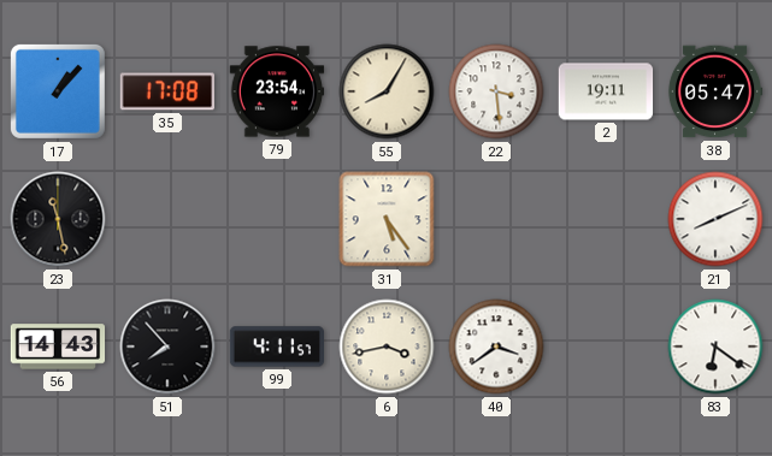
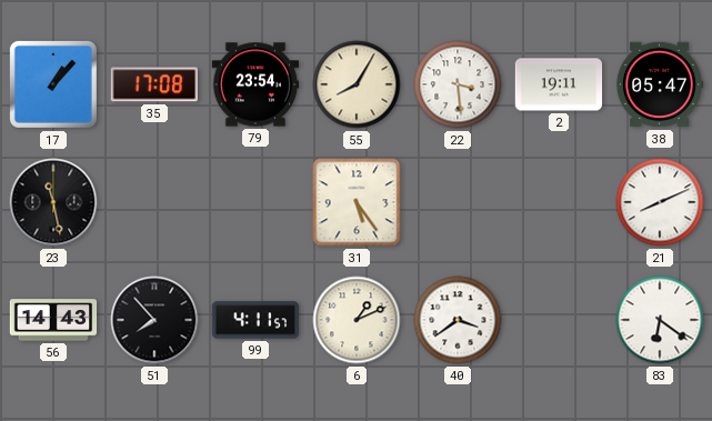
6: 3:43 -> 1:11 (357, 320)
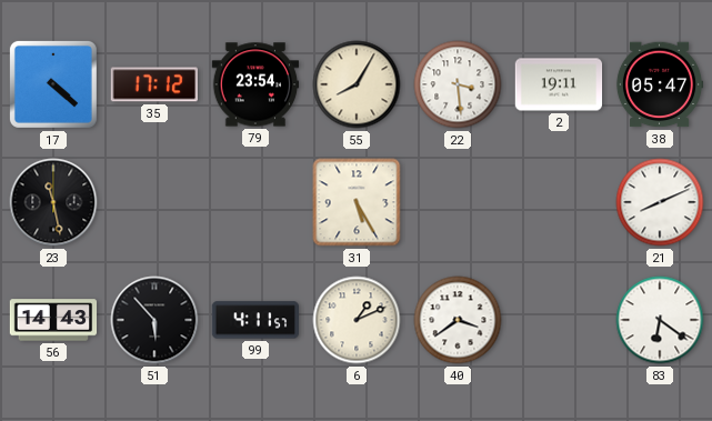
17: 1:07 -> 4:22 (53, 84)
35: 17:08 -> 17:12 (153, 84)
31: 5:24 -> 5:25 (357, 202)
51: 7:53 -> 5:53 (154, 320)
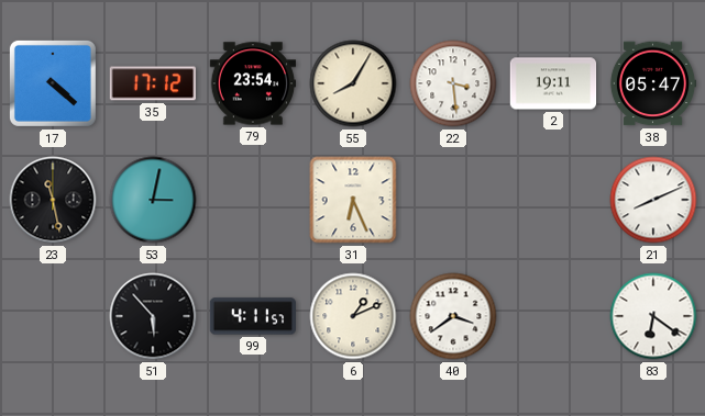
53: none -> 3:02 (153, 200)
31: 5:25 -> 6:26 (353, 200)
56: 14:43 -> none (53, 320)
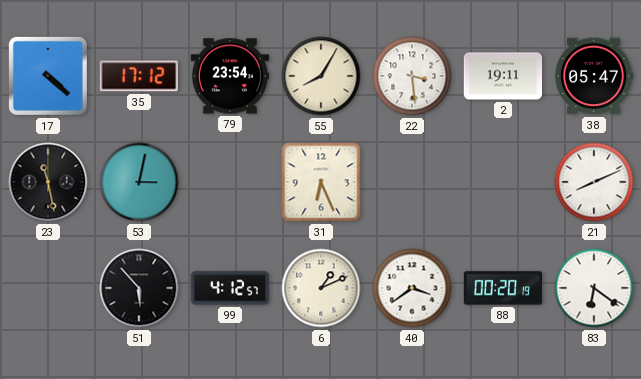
99: 4:11 -> 4:12 (229, 288)
88: none -> 00:20 (503, 288)
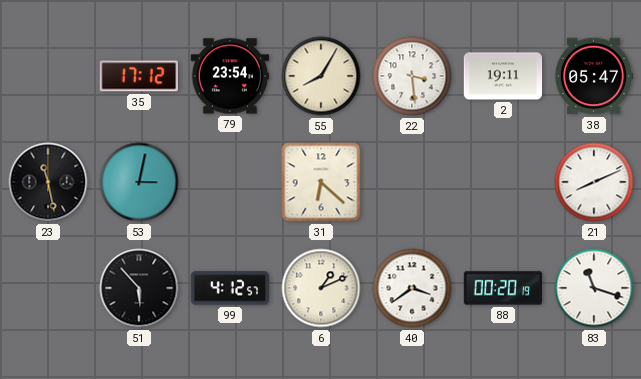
17: 4:22 -> none (48, 76)
31: 6:26 -> 6:22 (321, 182)
83: 6:21 -> 11:18 (594, 288)
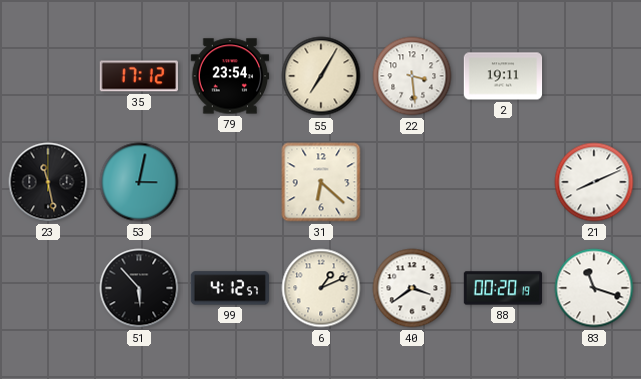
55: 8:05 -> 7:05 (321, 76)
38: 05:47 -> none (594, 76)
